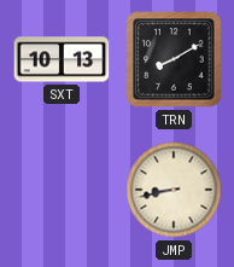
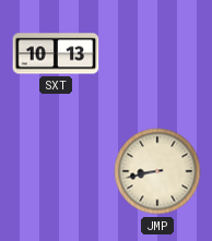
TRN: 8:10 -> none (174, 59)
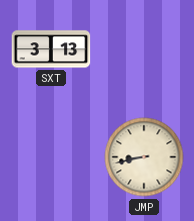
SXT: 10:13 -> 3:13 (51, 49)
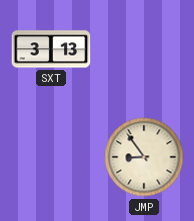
JMP: 8:43 -> 8:54 (144, 157)
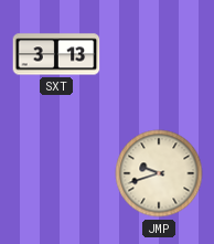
JMP: 8:54 -> 9:42 (159, 173)
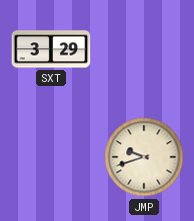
SXT: 3:13 -> 3:29 (51, 49)
